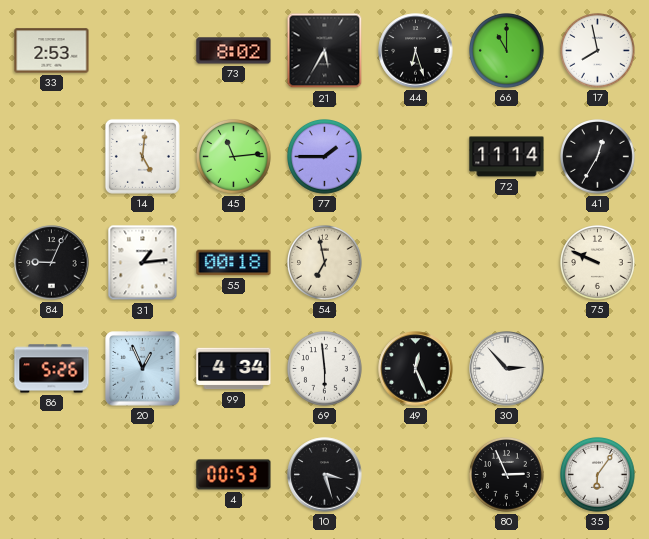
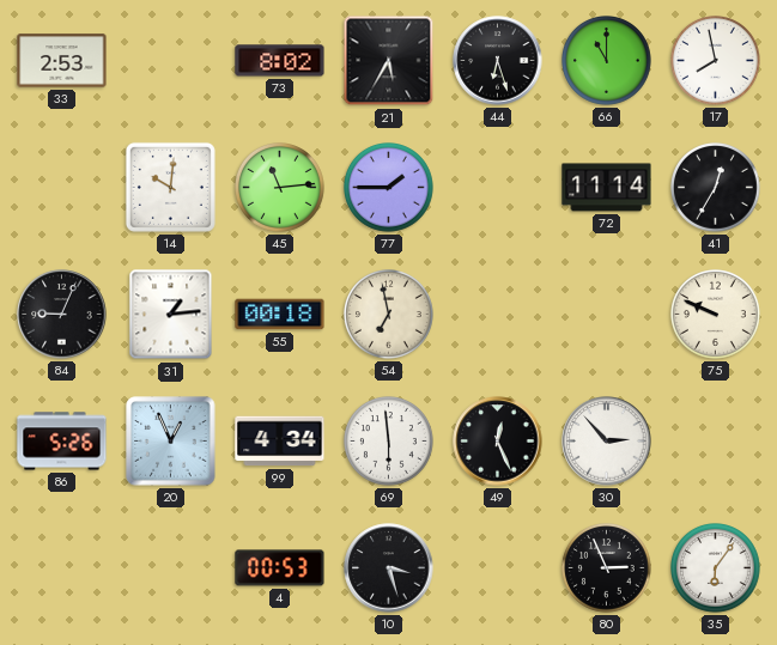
14: 5:01 -> 10:01 (170, 187)
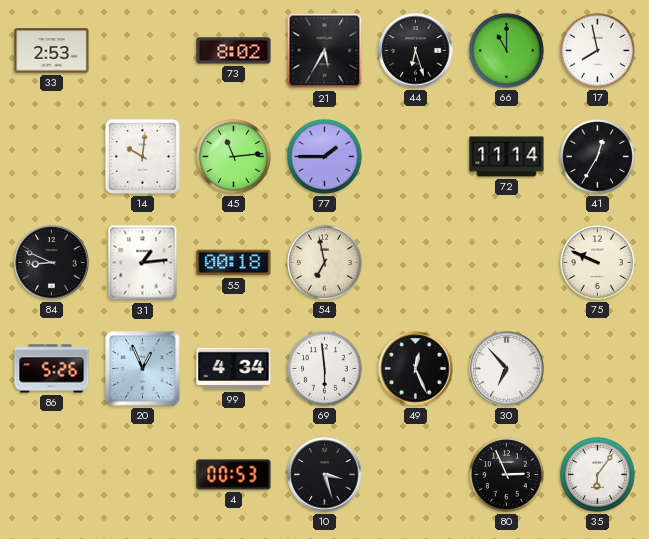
84: 9:04 -> 8:49 (52, 263)
30: 2:53 -> 6:53 (507, 369)
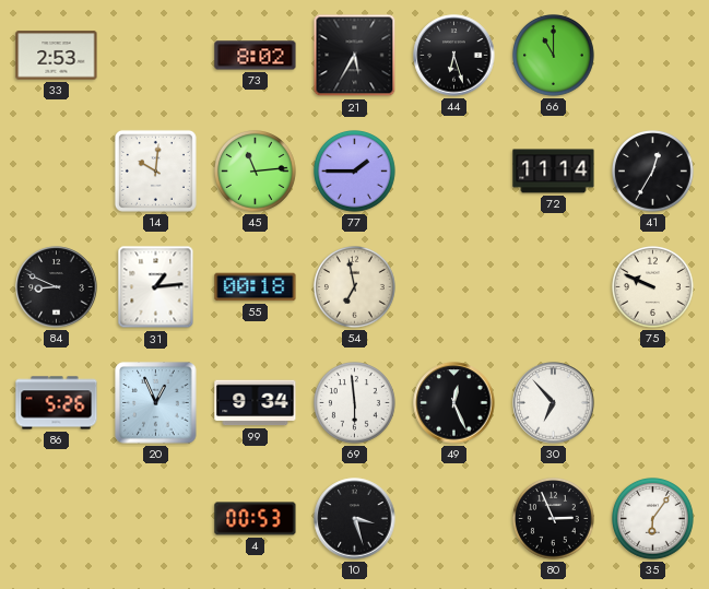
17: 7:58 -> none (598, 51)
99: 4:34 -> 9:34 (256, 403)
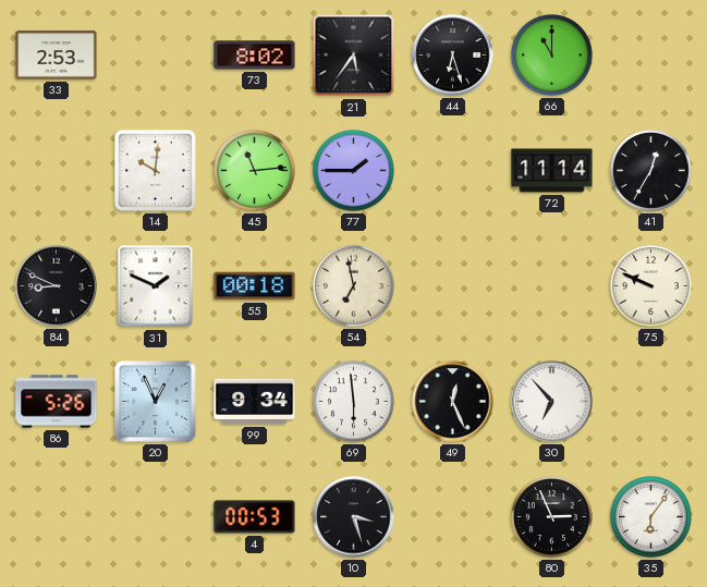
21: 5:35 -> 5:36 (354, 56)
31: 1:14 -> 1:49 (156, 286)
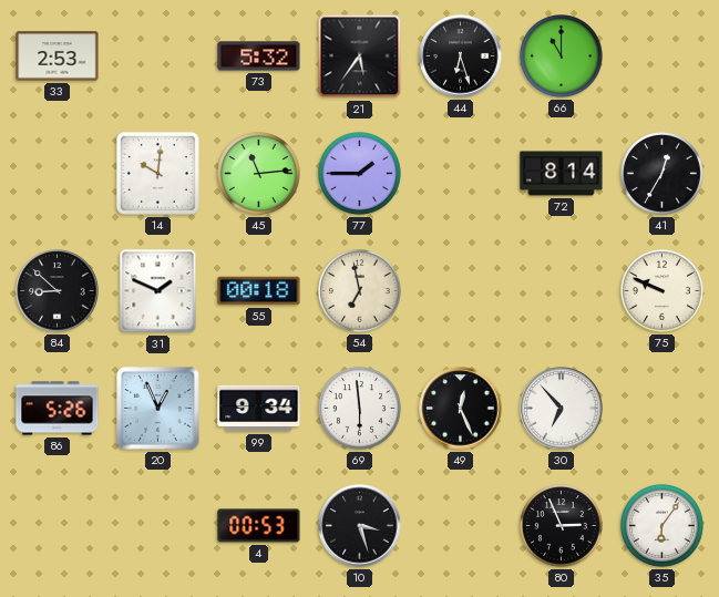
73: 8:02 -> 5:32 (259, 56)
72: 11:14 -> 8:14 (562, 174)
84: 8:49 -> 8:52 (58, 291)
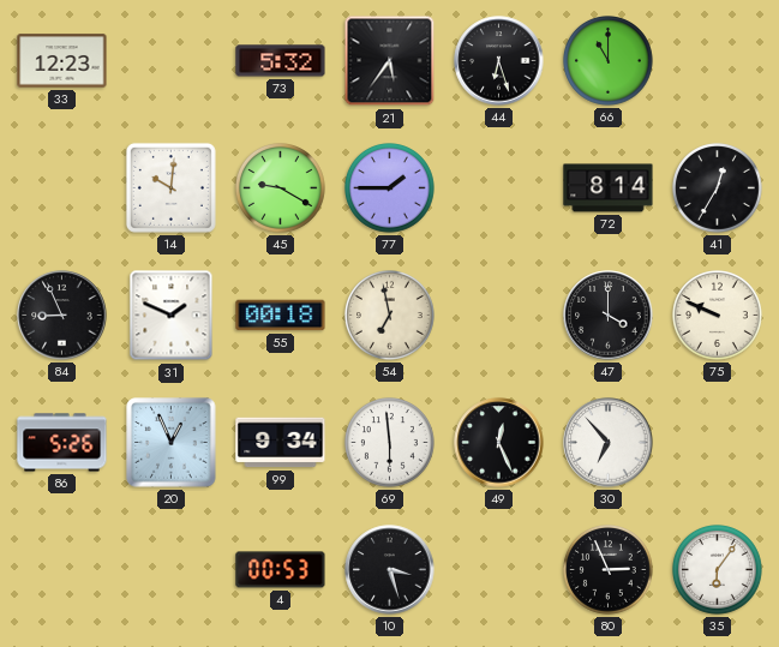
33: 2:53 -> 12:23 (62, 61)
45: 11:14 -> 9:20 (281, 188)
84: 8:52 -> 8:56 (62, 316)
47: none -> 4:00 (609, 316)
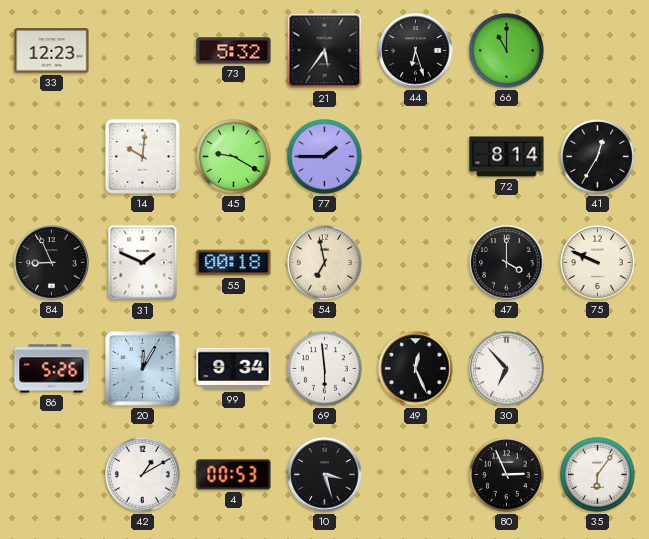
20: 12:56 -> 12:05 (143, 369)
42: none -> 1:10 (143, 475)
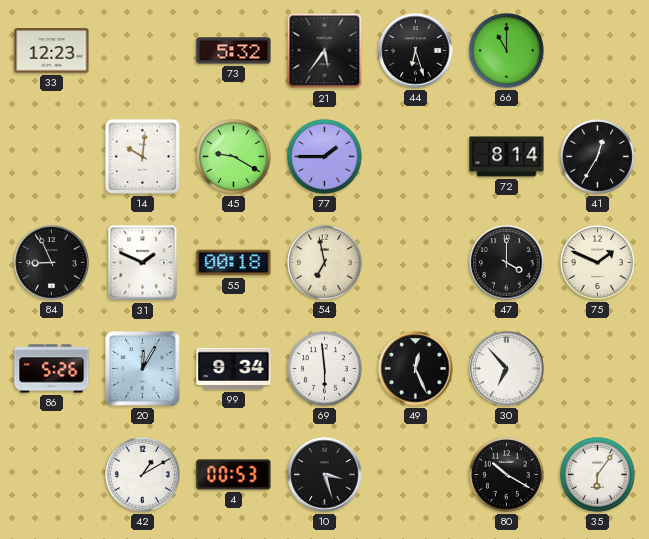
75: 9:49 -> 1:49 (598, 263)
80: 2:56 -> 10:20 (507, 475)
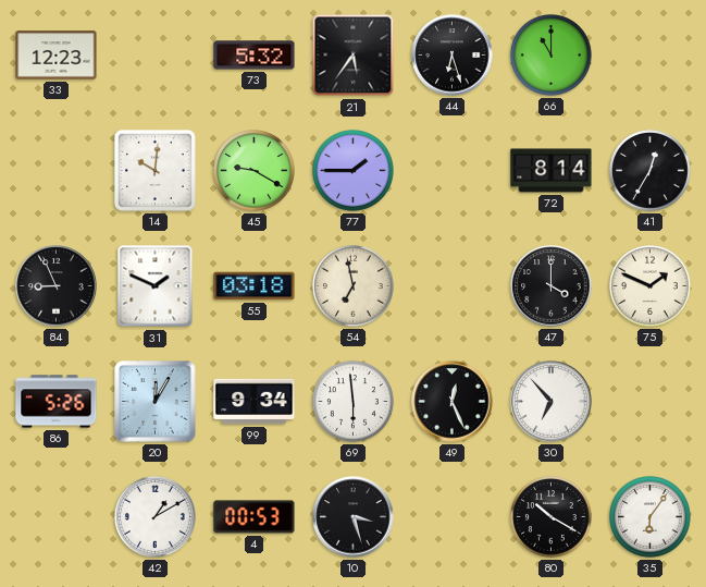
55: 00:18 -> 03:18 (255, 286)
